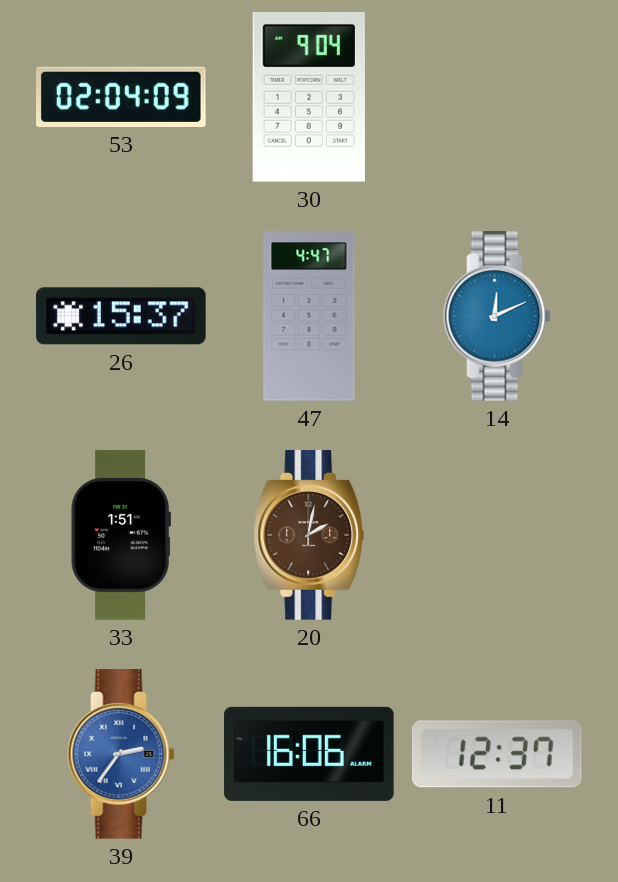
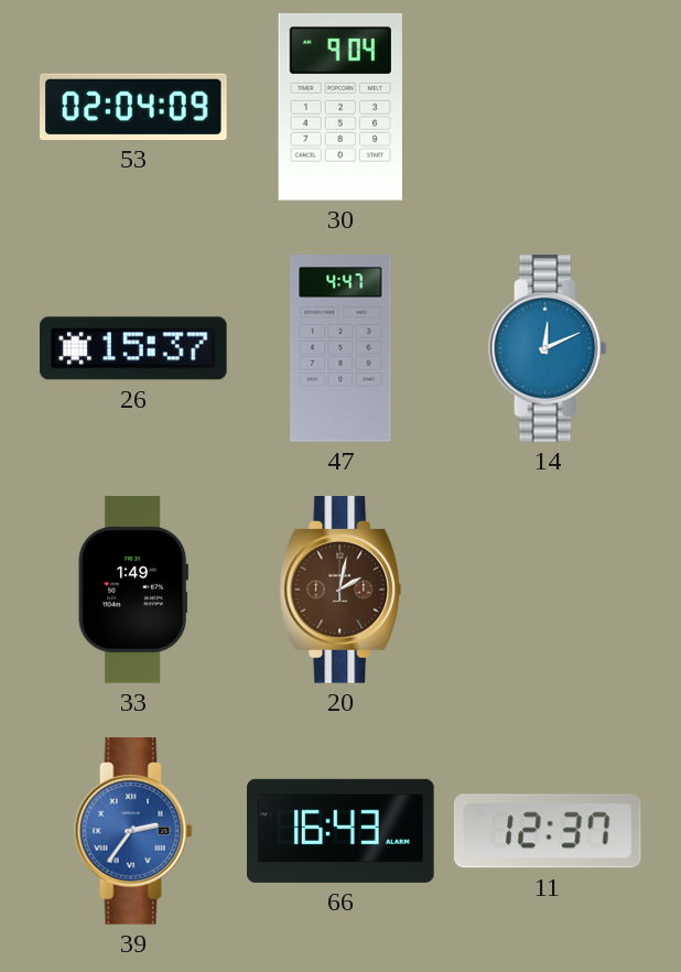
33: 1:51 -> 1:49 (133, 590)
66: 16:06 -> 16:43 (340, 831)
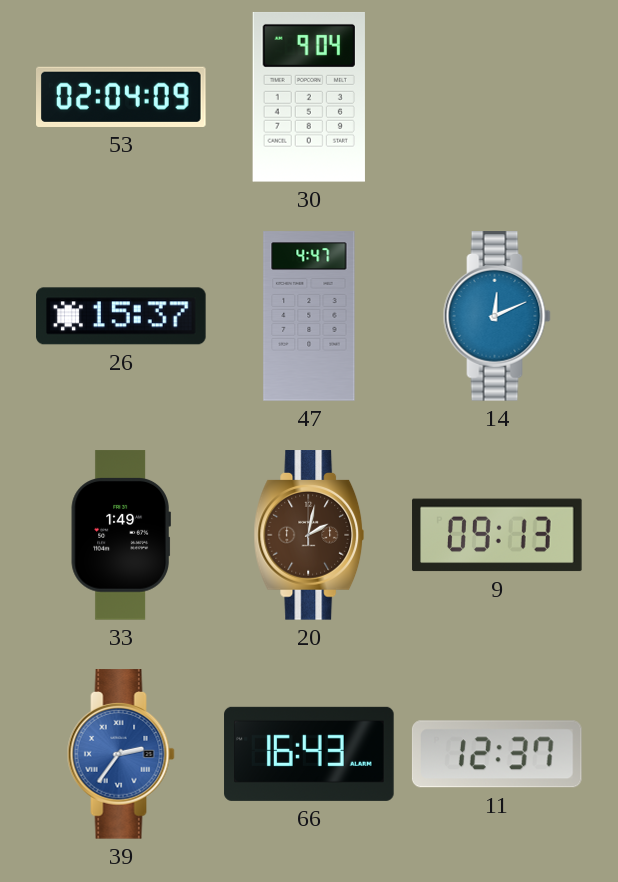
9: none -> 09:13 (497, 535)
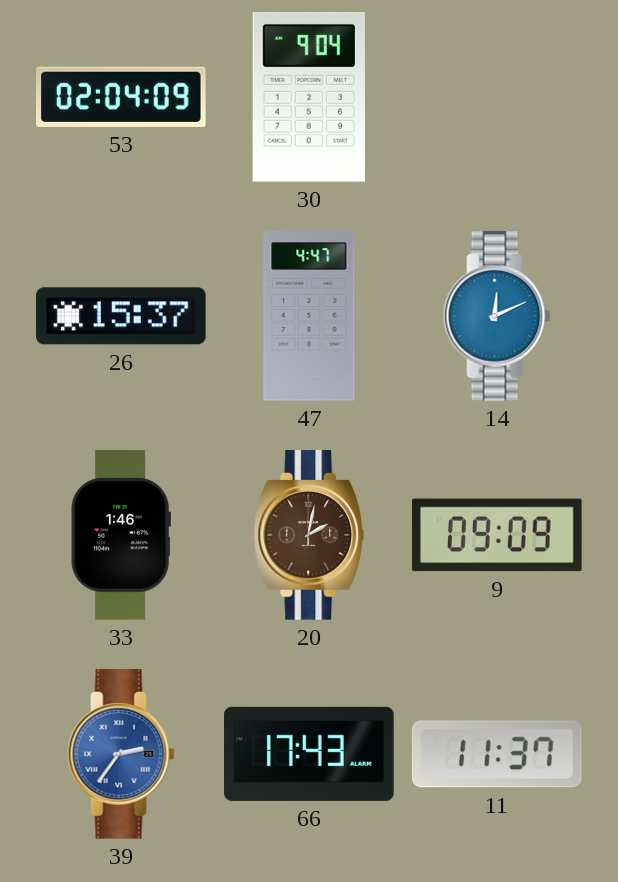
33: 1:49 -> 1:46 (121, 535)
9: 09:13 -> 09:09 (497, 535)
66: 16:43 -> 17:43 (309, 754)
11: 12:37 -> 11:37 (497, 754)
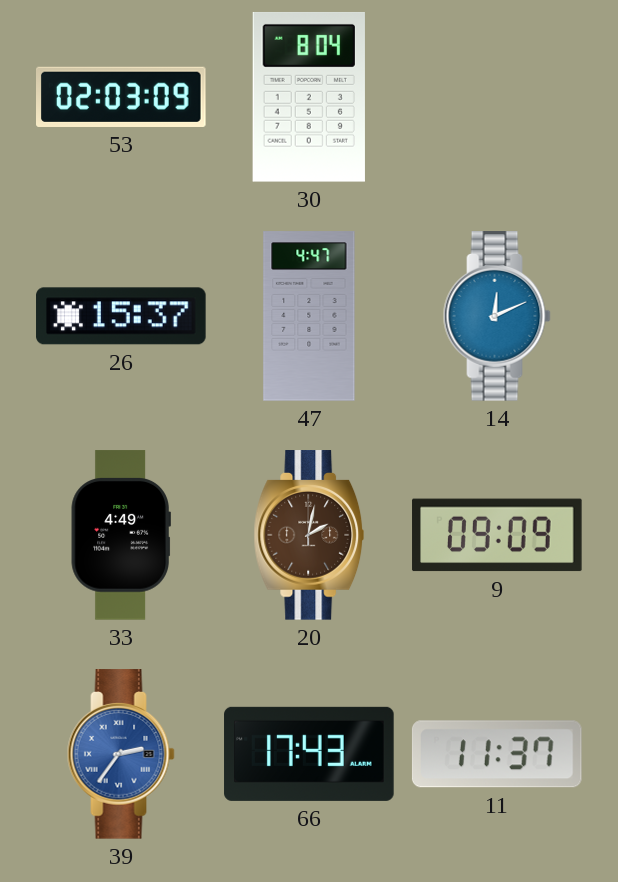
53: 02:04 -> 02:03 (122, 97)
30: 9:04 -> 8:04 (309, 97)
33: 1:46 -> 4:49 (121, 535)
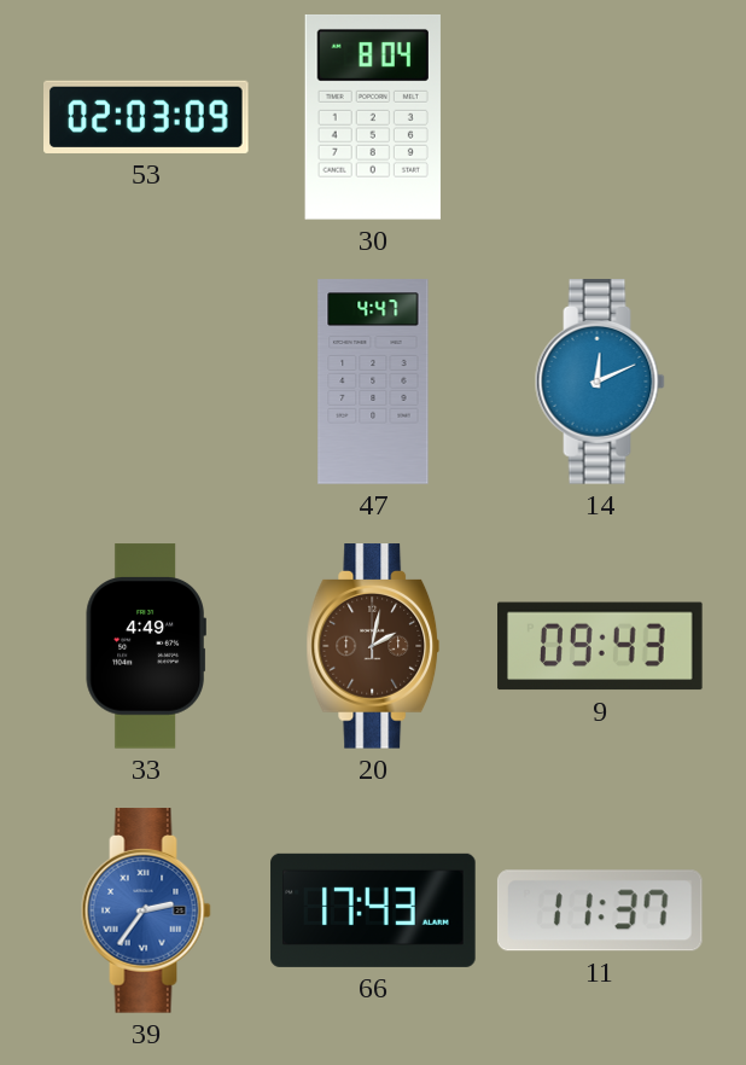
26: 15:37 -> none (121, 316)
9: 09:09 -> 09:43 (600, 646)
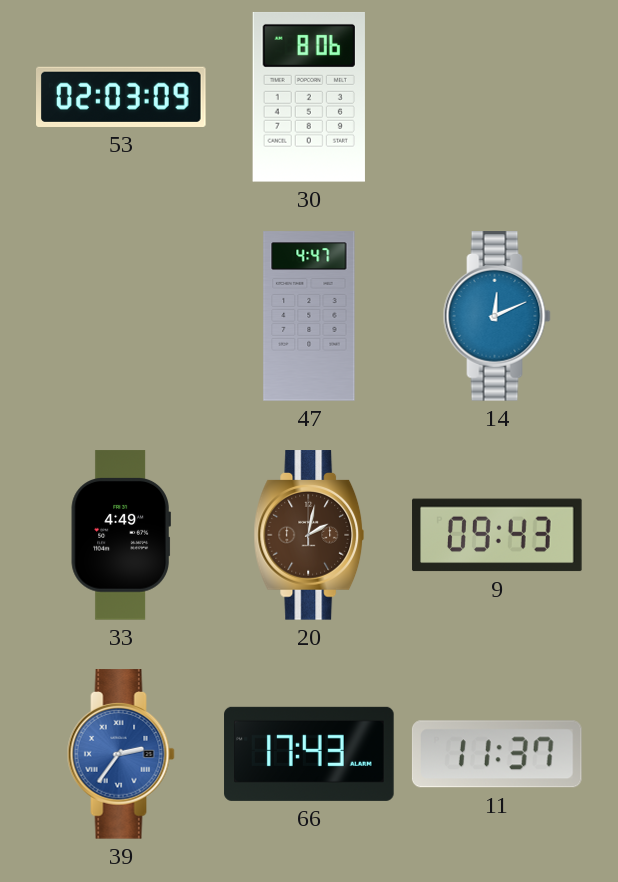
30: 8:04 -> 8:06 (309, 97)
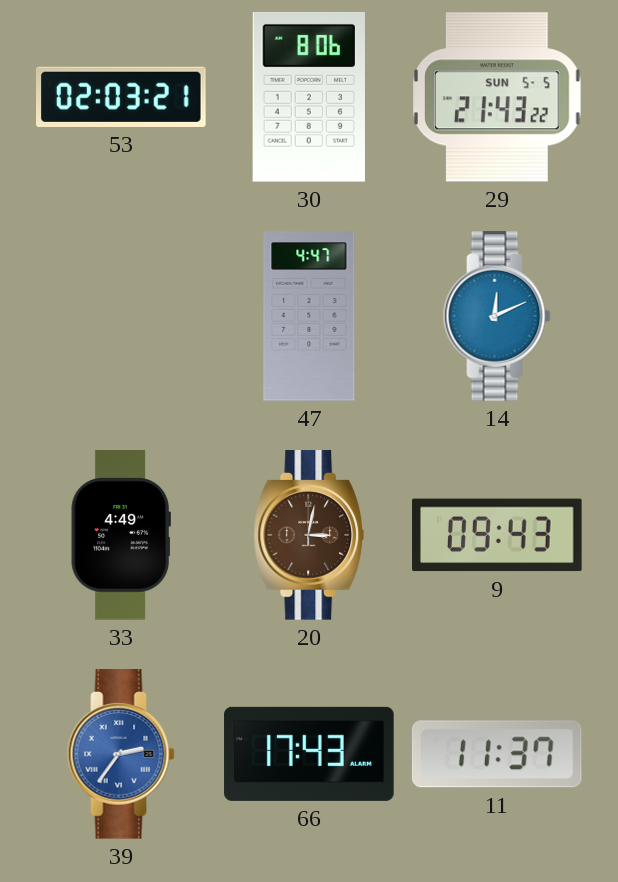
53: 02:03:09 -> 02:03:21 (122, 97)
29: none -> 21:43 (497, 97)
20: 2:02 -> 3:02 (309, 535)
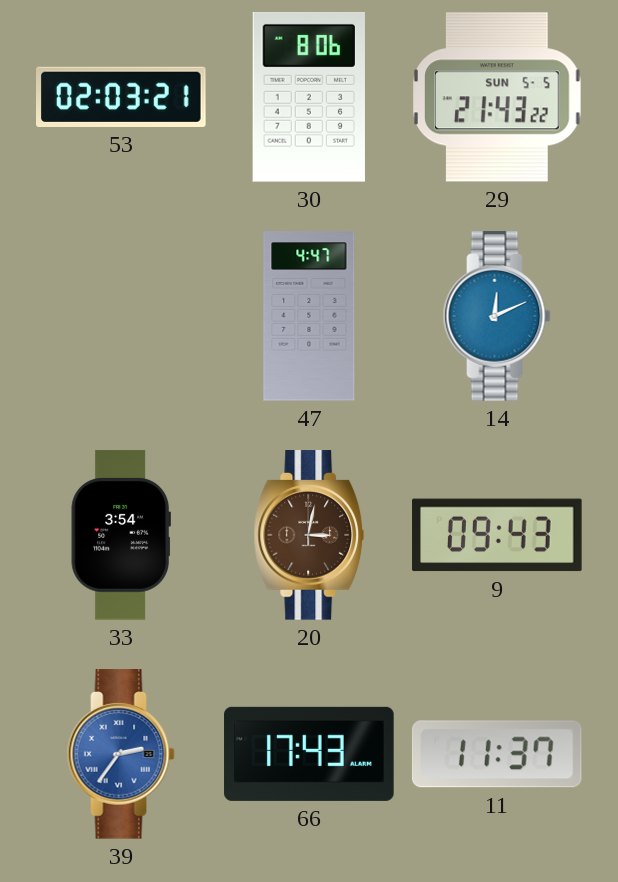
33: 4:49 -> 3:54 (121, 535)
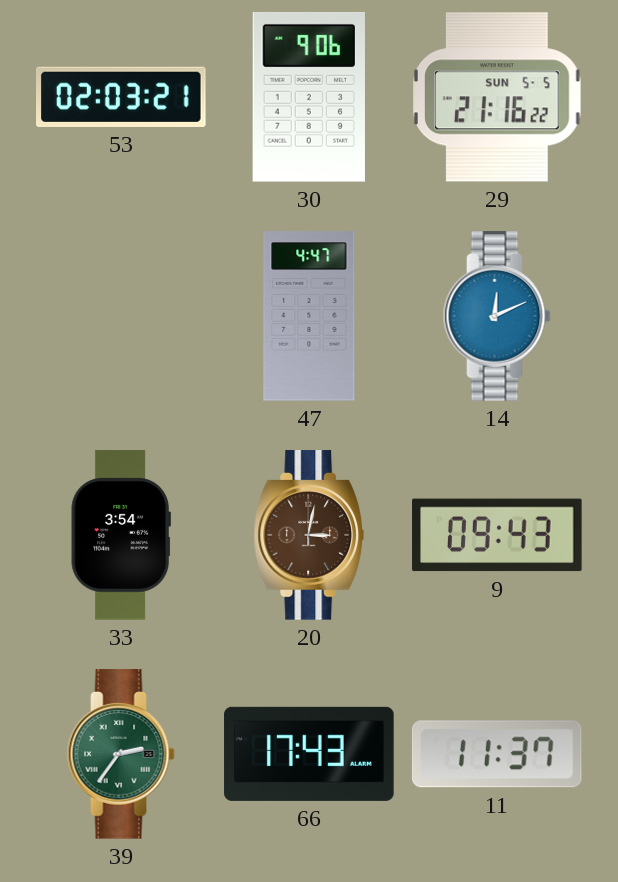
30: 8:06 -> 9:06 (309, 97)
29: 21:43 -> 21:16 (497, 97)
39 dial: blue -> green (121, 754)
